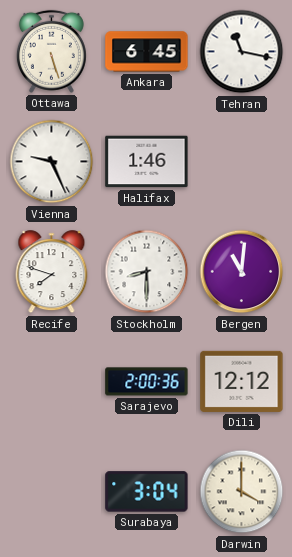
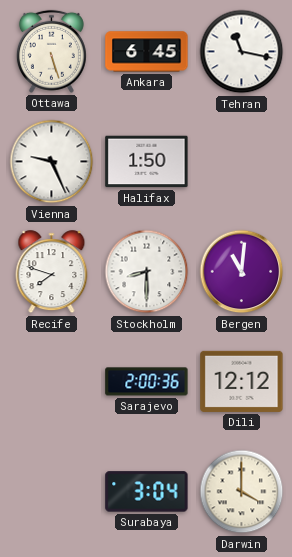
Halifax: 1:46 -> 1:50 (147, 162)
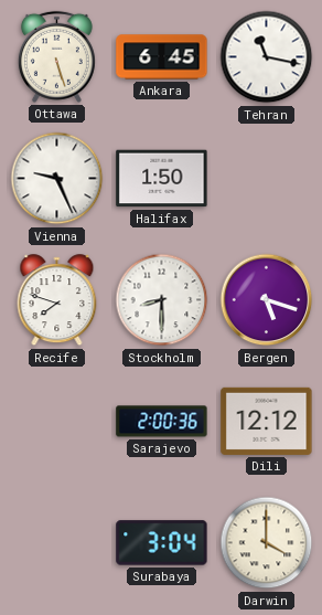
Bergen: 11:01 -> 5:18 (267, 300)
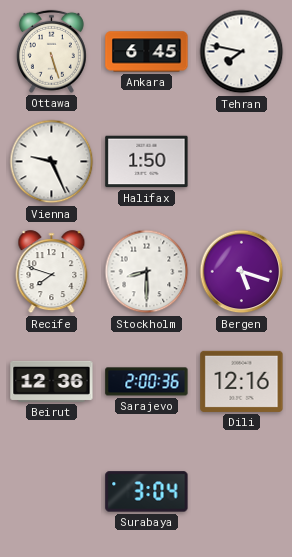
Tehran: 11:17 -> 7:47 (242, 52)
Beirut: none -> 12:36 (52, 381)
Dili: 12:12 -> 12:16 (242, 381)
Darwin: 4:00 -> none (267, 543)
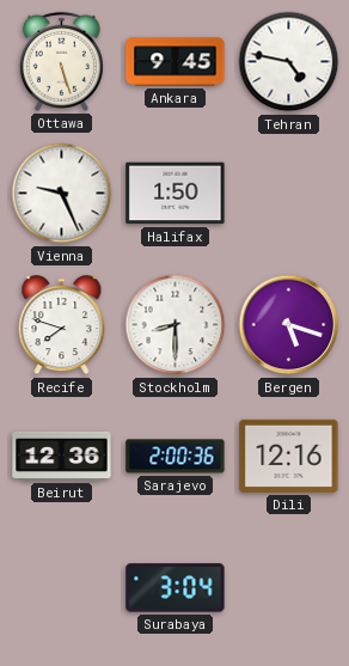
Ankara: 6:45 -> 9:45 (176, 62)
Tehran: 7:47 -> 4:47 (289, 62)
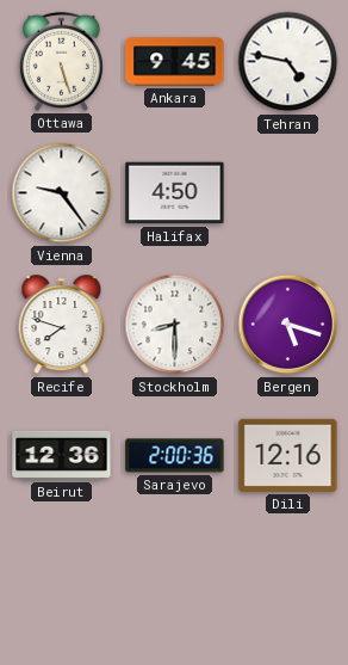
Vienna: 9:26 -> 9:24 (62, 193)
Halifax: 1:50 -> 4:50 (175, 193)
Surabaya: 3:04 -> none (176, 588)
